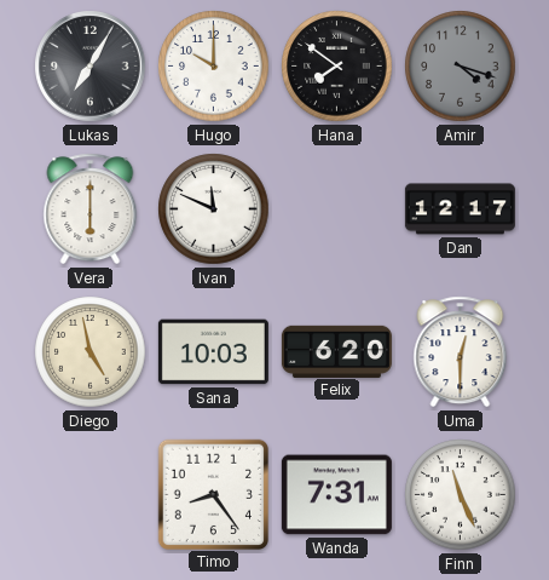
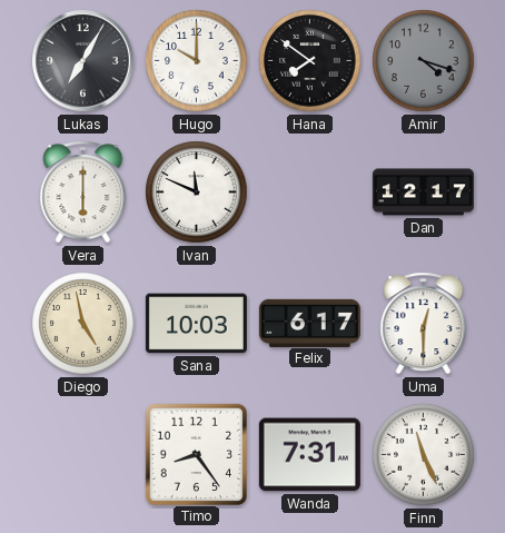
Felix: 6:20 -> 6:17 (309, 323)
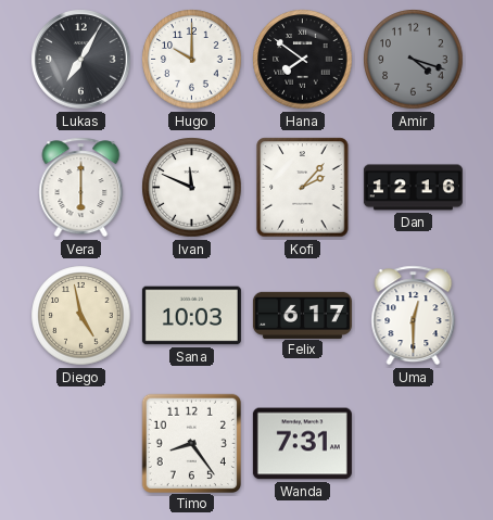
Kofi: none -> 2:07 (303, 188)
Dan: 12:17 -> 12:16 (413, 188)
Finn: 11:26 -> none (424, 455)
